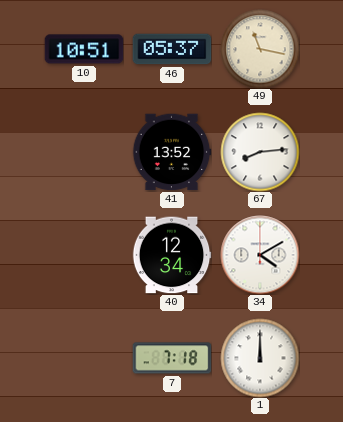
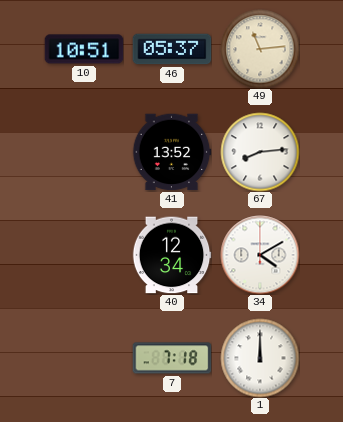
49: 11:17 -> 11:14 (260, 49)
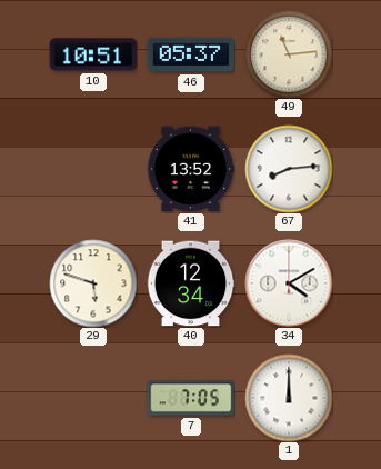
29: none -> 5:48 (93, 283)
7: 7:18 -> 7:05 (191, 398)
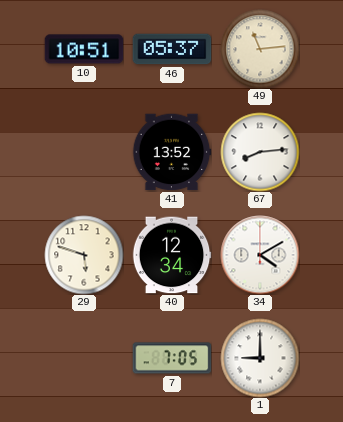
1: 12:00 -> 9:00 (260, 358)
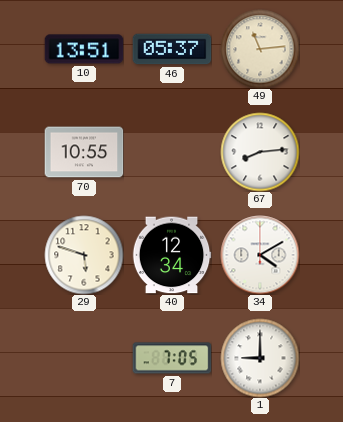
10: 10:51 -> 13:51 (84, 49)
70: none -> 10:55 (84, 152)
41: 13:52 -> none (172, 152)
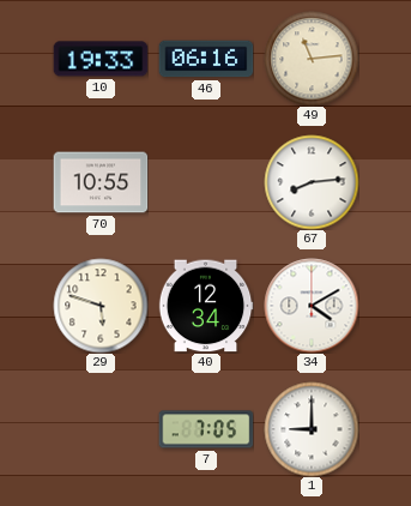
10: 13:51 -> 19:33 (101, 59)
46: 05:37 -> 06:16 (206, 59)
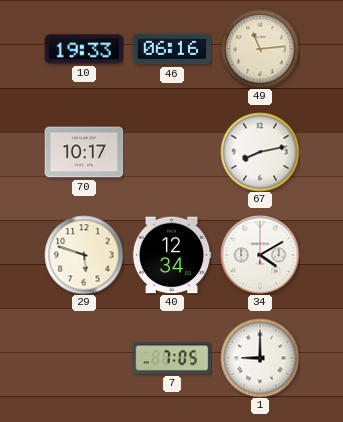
70: 10:55 -> 10:17 (84, 152)
67: 8:14 -> 8:13 (260, 152)
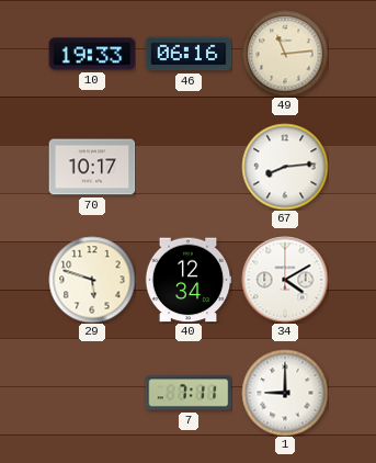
67: 8:13 -> 8:14 (285, 167)
7: 7:05 -> 7:11 (189, 393)
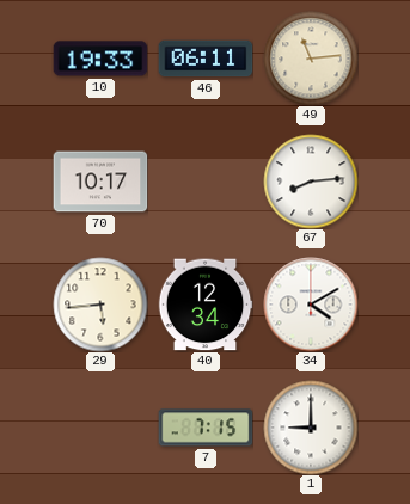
46: 06:16 -> 06:11 (206, 59)
29: 5:48 -> 5:44 (100, 305)
7: 7:11 -> 7:15 (206, 428)
